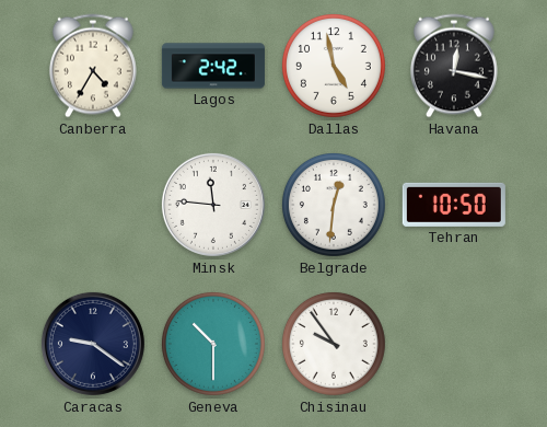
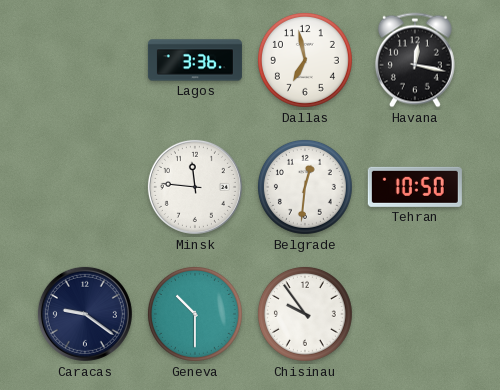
Canberra: 4:35 -> none (93, 66)
Lagos: 2:42 -> 3:36 (195, 60)
Dallas: 4:58 -> 6:58 (305, 60)
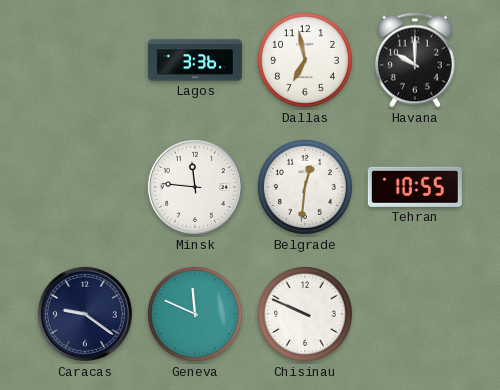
Havana: 12:17 -> 10:00 (415, 60)
Tehran: 10:50 -> 10:55 (415, 187)
Geneva: 10:30 -> 11:49 (195, 314)
Chisinau: 9:54 -> 9:49 (305, 314)
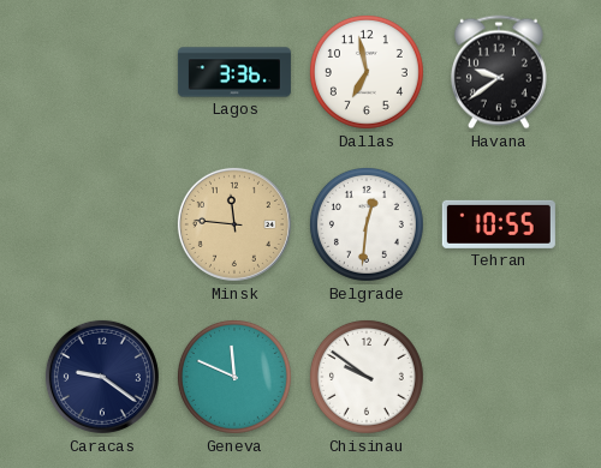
Havana: 10:00 -> 9:39 (499, 72)
Minsk dial: white -> champagne (234, 224)
Chisinau: 9:49 -> 9:51 (367, 377)
